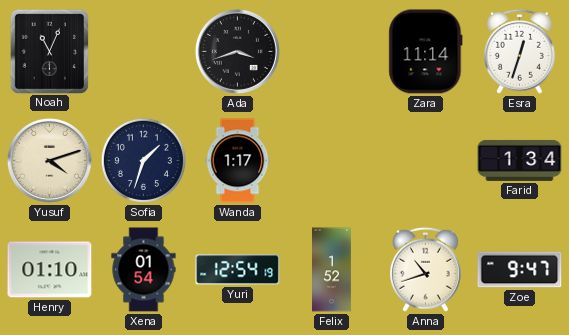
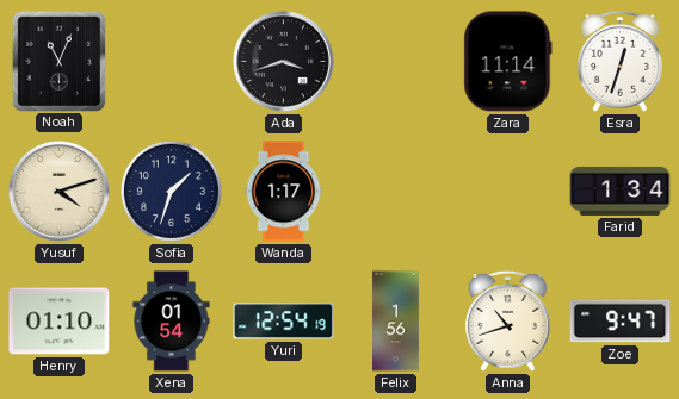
Felix: 1:52 -> 1:56 (396, 322)
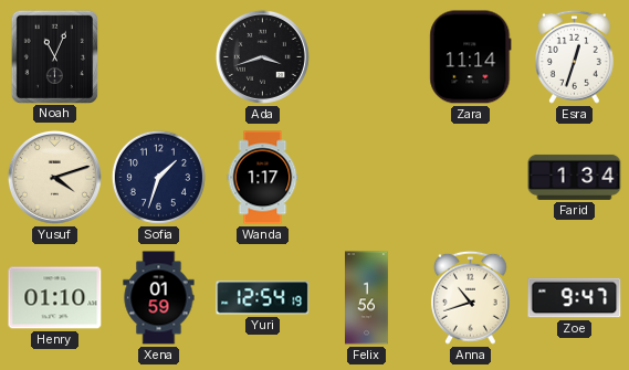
Xena: 01:54 -> 01:59 (159, 298)
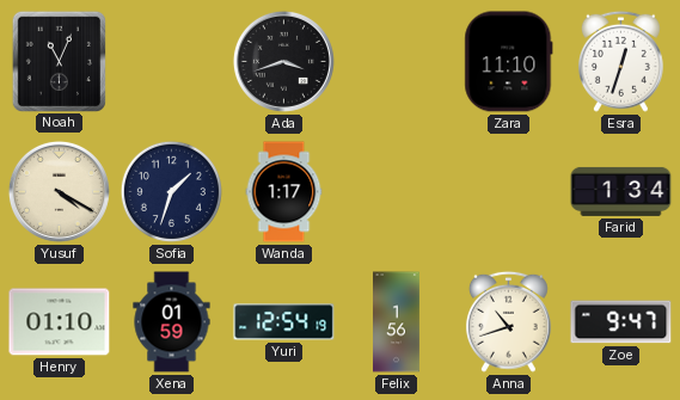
Zara: 11:14 -> 11:10 (509, 62)
Yusuf: 4:12 -> 4:20 (59, 191)
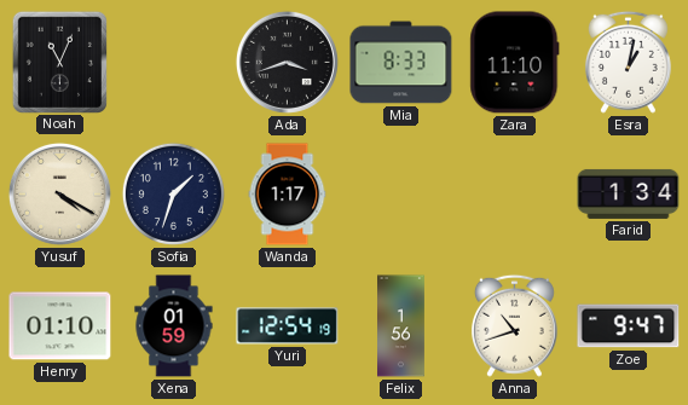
Mia: none -> 8:33 (401, 63)
Esra: 12:33 -> 1:02 (628, 62)
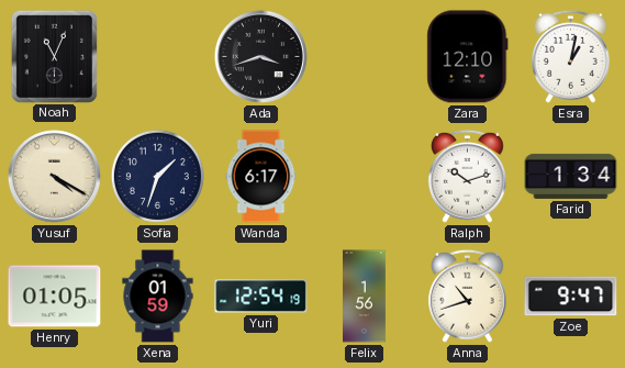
Mia: 8:33 -> none (401, 63)
Zara: 11:10 -> 12:10 (468, 57)
Wanda: 1:17 -> 6:17 (261, 177)
Ralph: none -> 10:12 (467, 176)
Henry: 01:10 -> 01:05 (55, 297)
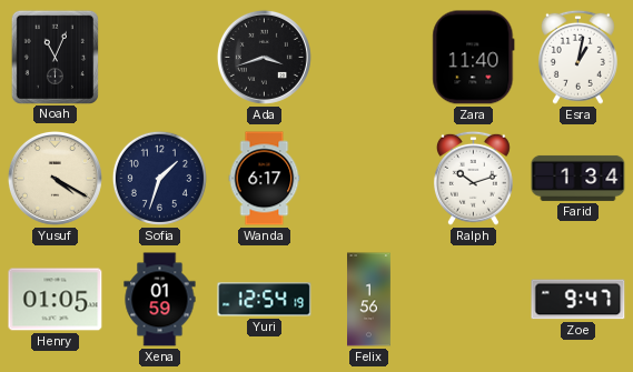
Zara: 12:10 -> 11:40 (474, 58)
Anna: 10:42 -> none (467, 295)
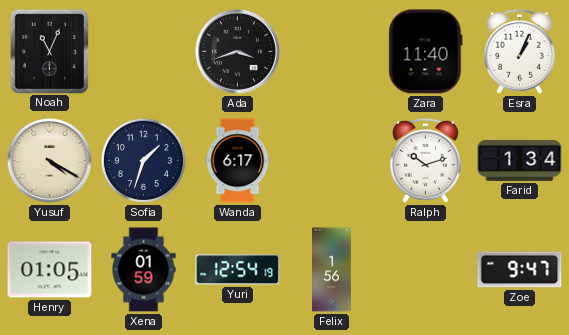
Esra: 1:02 -> 1:04 (519, 51)
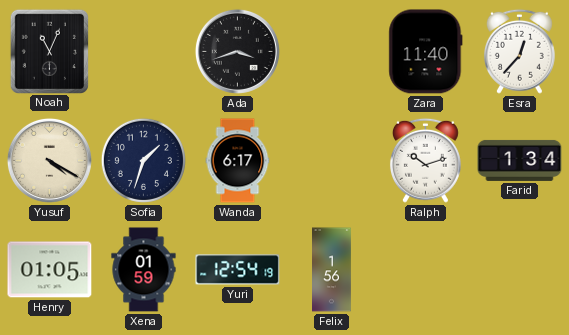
Esra: 1:04 -> 12:37 (519, 51)
Zoe: 9:47 -> none (520, 270)
